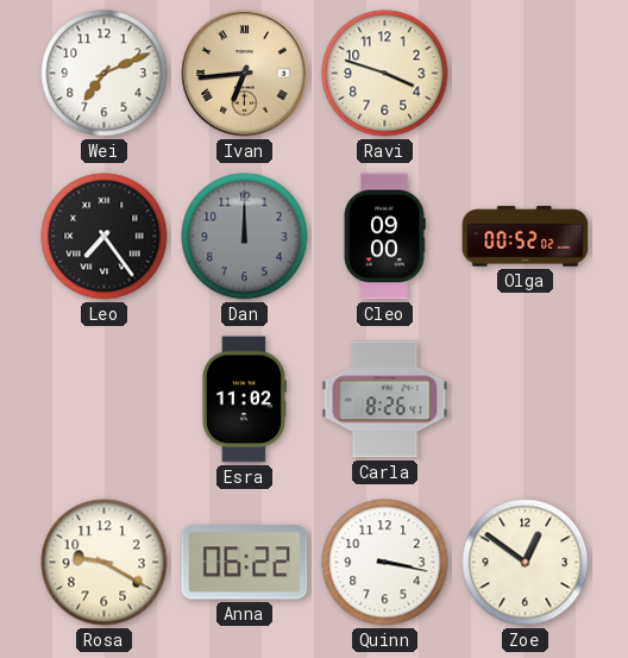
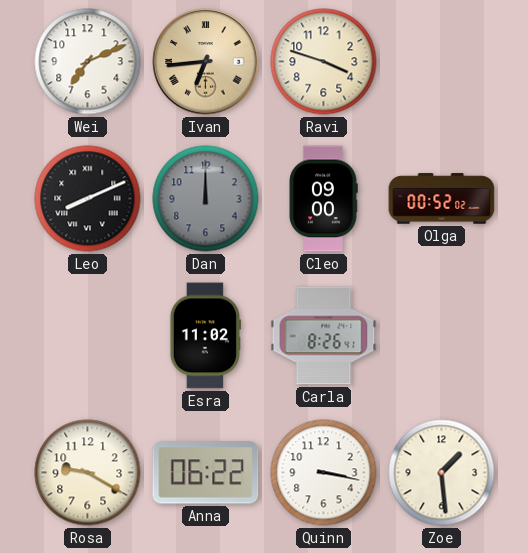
Leo: 7:24 -> 8:11 (88, 199)
Zoe: 12:51 -> 1:29 (442, 473)
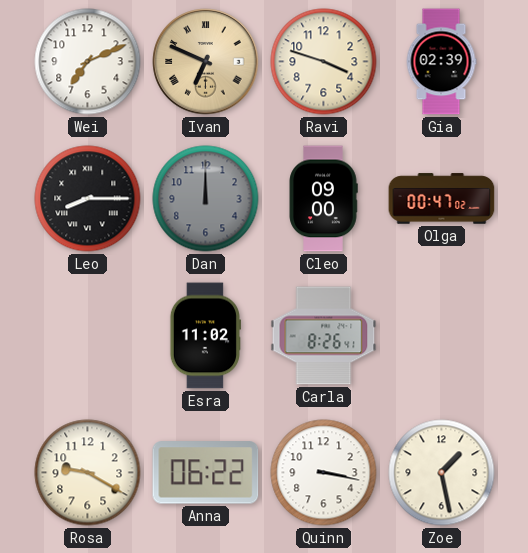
Ivan: 6:44 -> 6:49 (206, 62)
Gia: none -> 02:39 (441, 62)
Leo: 8:11 -> 8:15 (88, 199)
Olga: 00:52 -> 00:47 (442, 199)
Zoe: 1:29 -> 1:28 (442, 473)
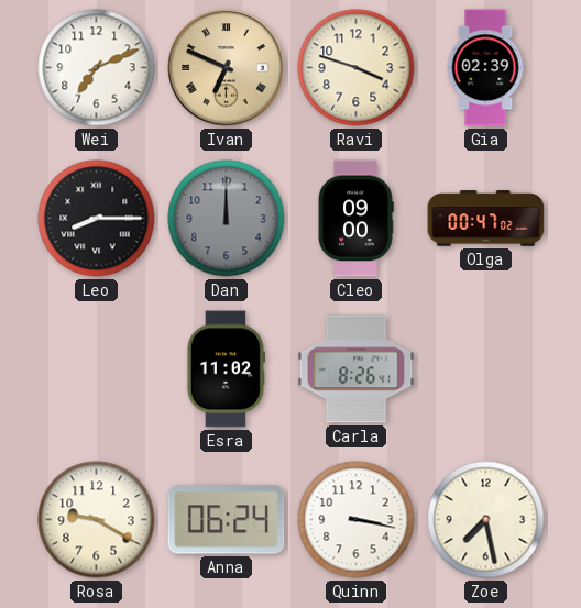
Anna: 06:22 -> 06:24 (227, 520)
Zoe: 1:28 -> 7:28 (486, 520)
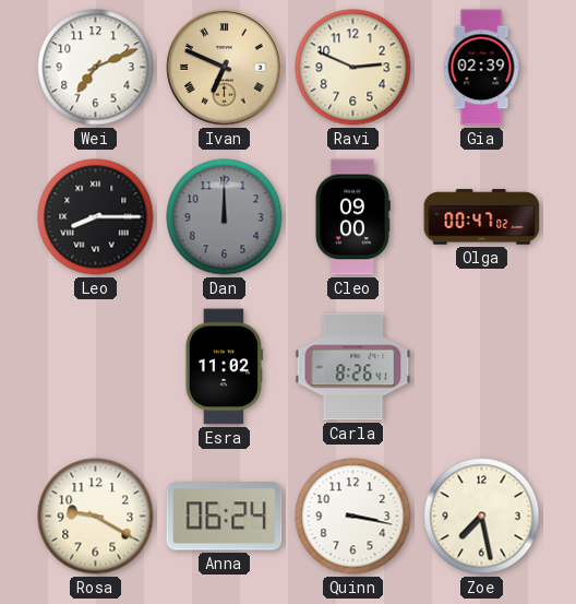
Ravi: 3:48 -> 2:49 (353, 68)
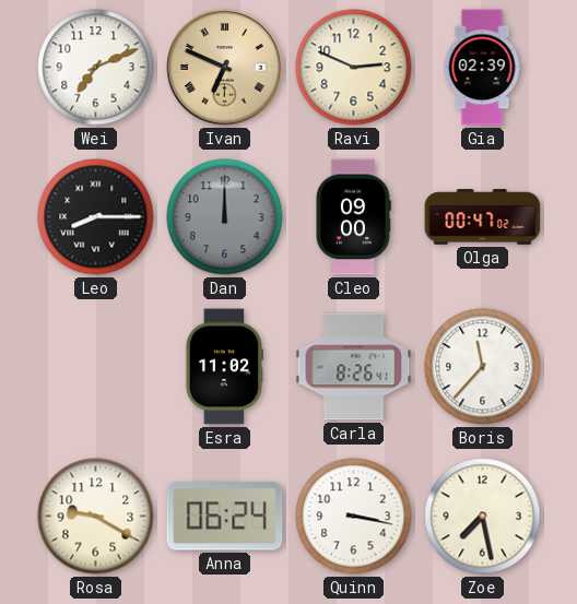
Boris: none -> 11:37 (483, 367)
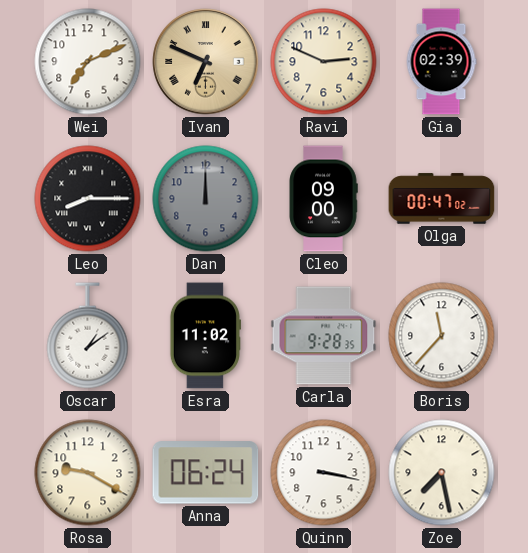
Oscar: none -> 1:09 (88, 336)
Carla: 8:26 -> 9:28 (324, 336)
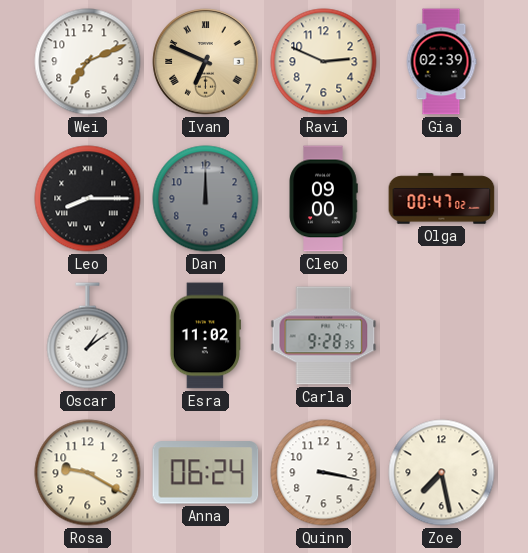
Boris: 11:37 -> none (442, 336)
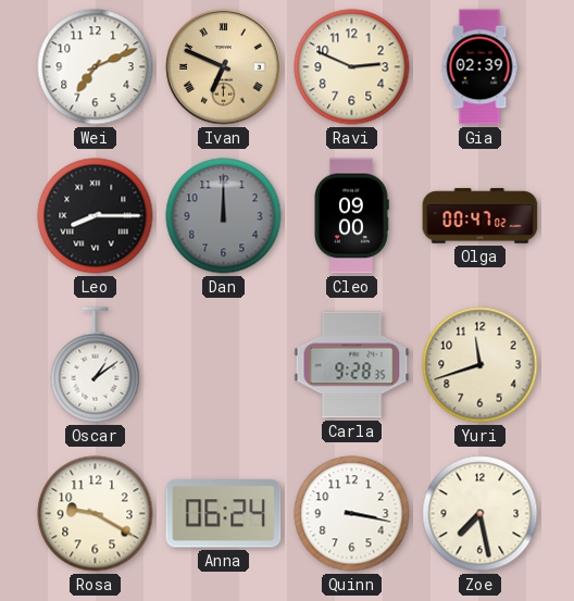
Esra: 11:02 -> none (205, 336)
Yuri: none -> 11:42 (481, 365)
